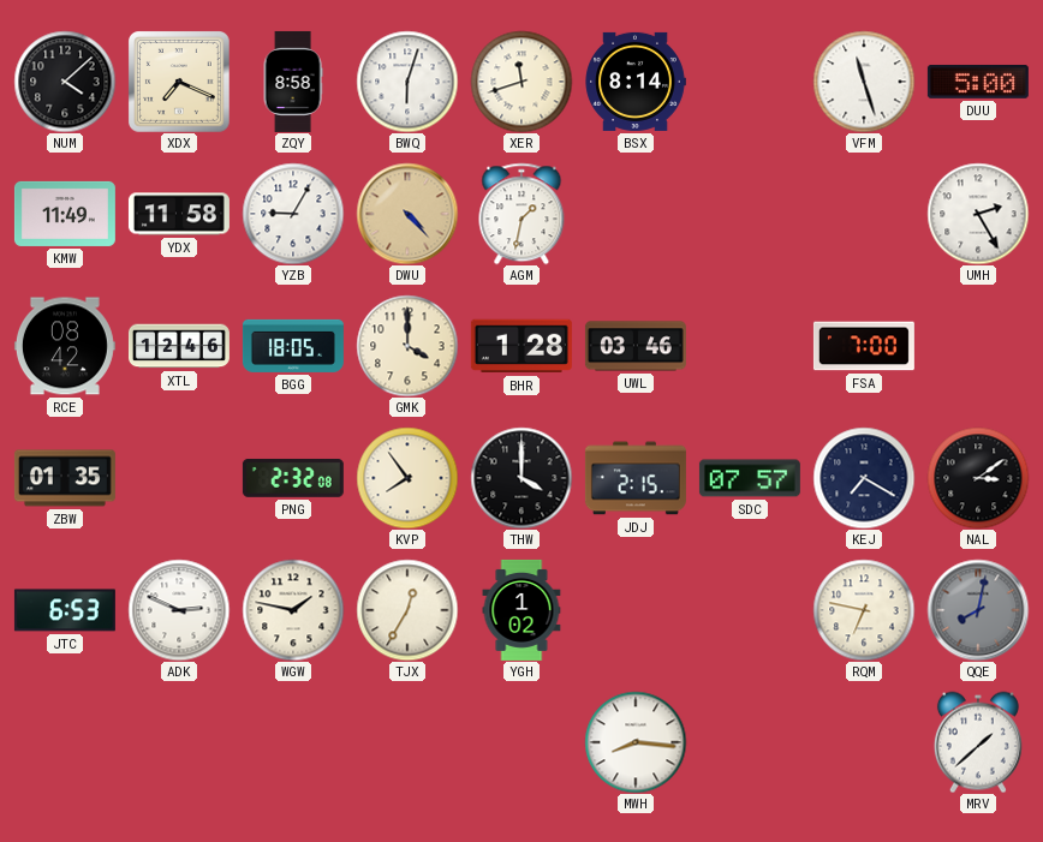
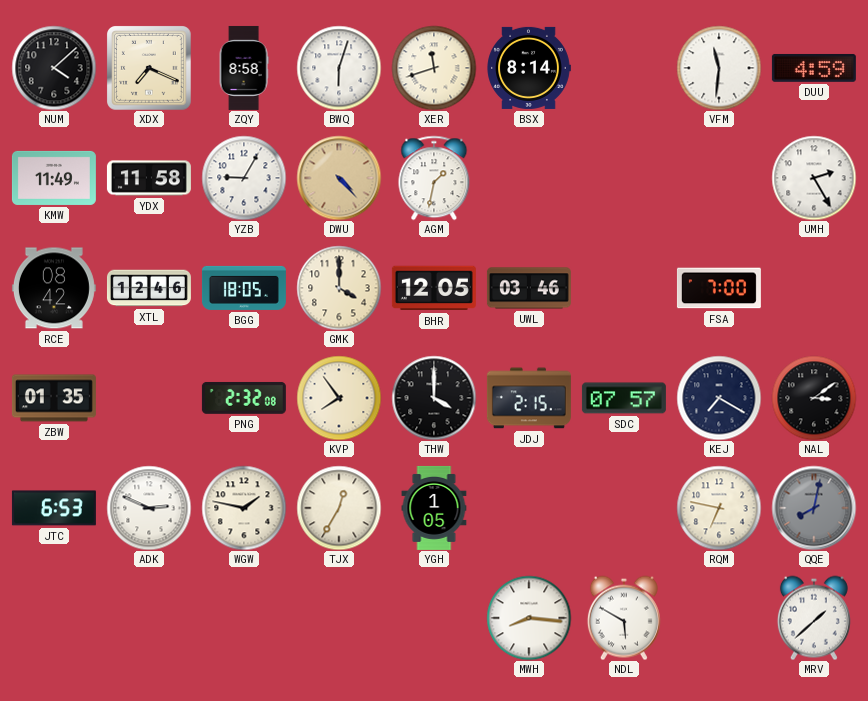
VFM: 11:27 -> 11:31 (719, 68)
DUU: 5:00 -> 4:59 (814, 68)
BHR: 1:28 -> 12:05 (434, 288)
YGH: 1:02 -> 1:05 (434, 508)
NDL: none -> 5:50 (624, 618)
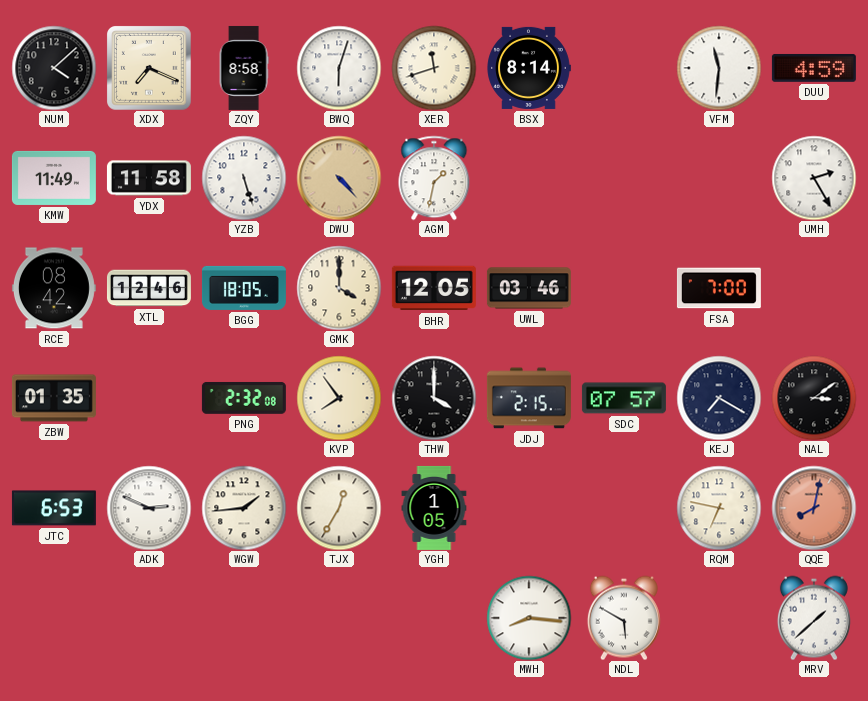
YZB: 9:05 -> 5:27 (244, 178)
WGW: 1:47 -> 1:44 (244, 508)
QQE dial: grey -> salmon (814, 508)
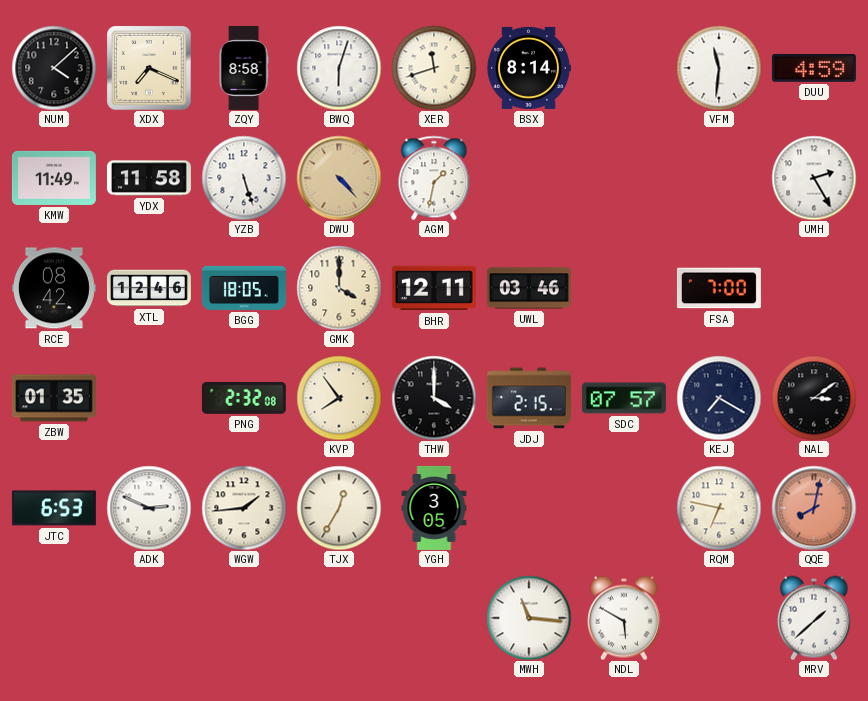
BHR: 12:05 -> 12:11 (434, 288)
YGH: 1:05 -> 3:05 (434, 508)
MWH: 8:16 -> 11:16 (529, 618)
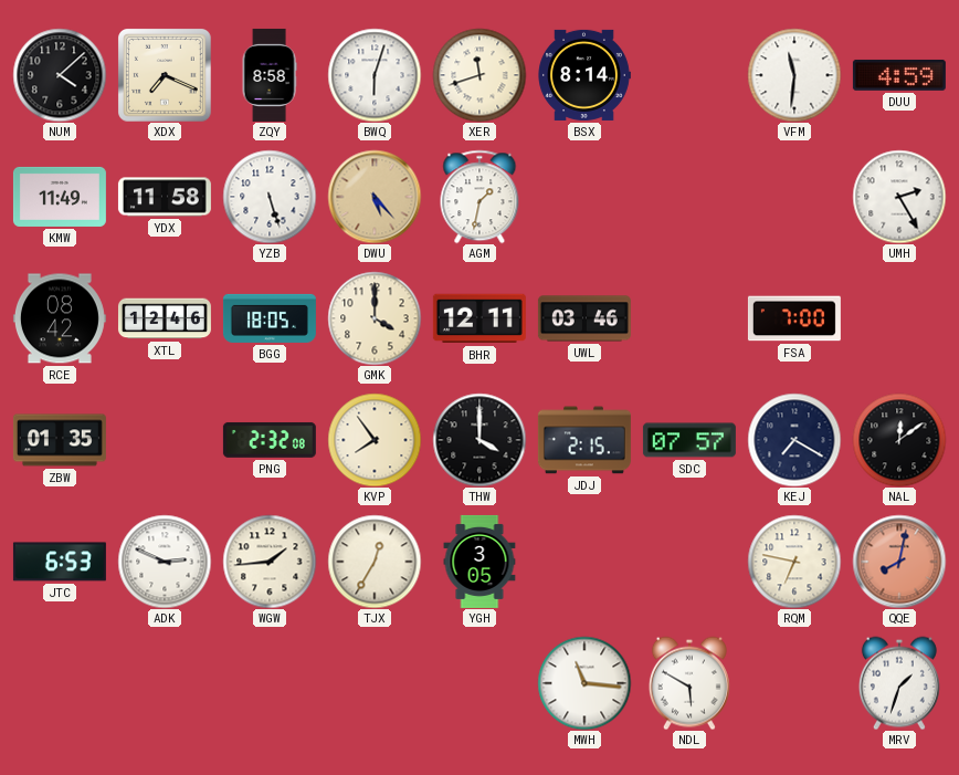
DWU: 4:23 -> 5:23 (375, 197)
NAL: 3:09 -> 12:09 (899, 440)
MRV: 1:38 -> 1:33 (899, 683)
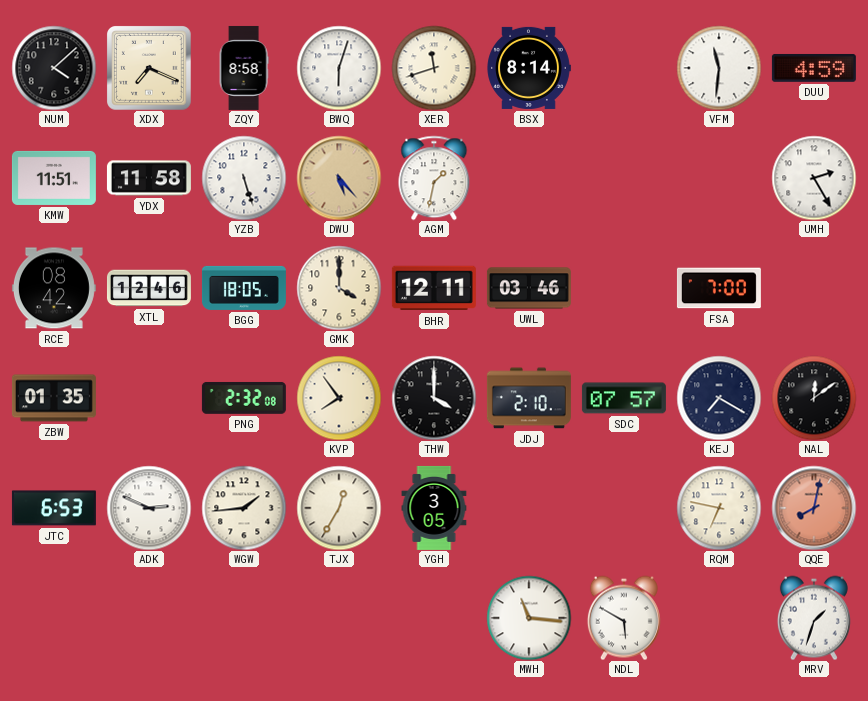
KMW: 11:49 -> 11:51 (54, 178)
JDJ: 2:15 -> 2:10 (529, 398)
